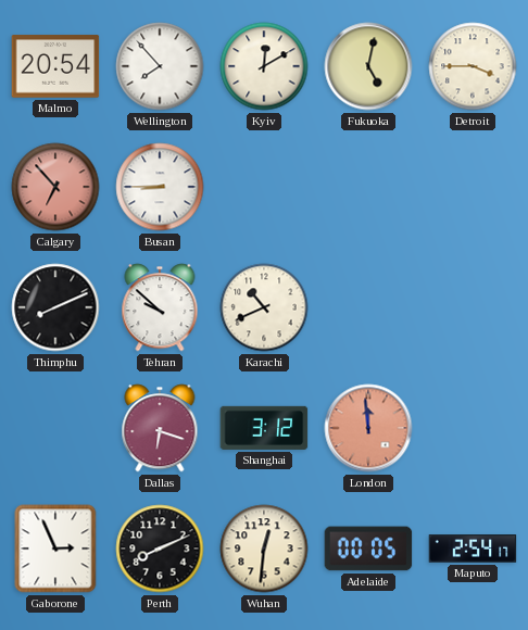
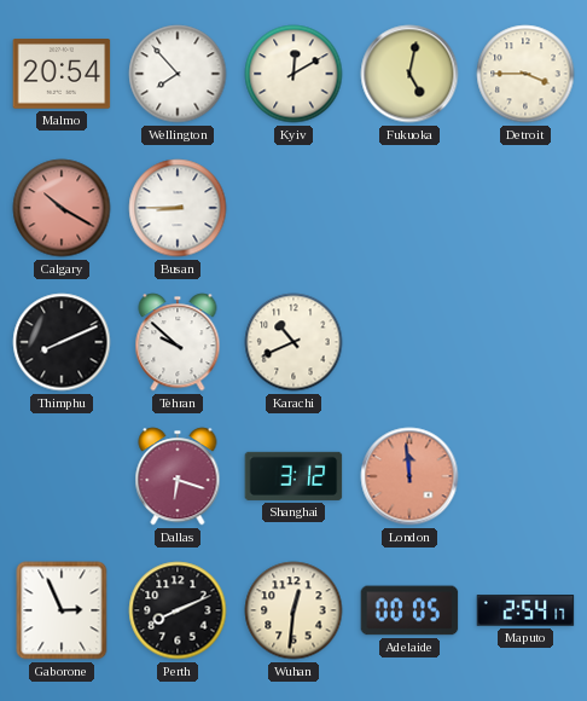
Calgary: 6:53 -> 10:20 (62, 208)
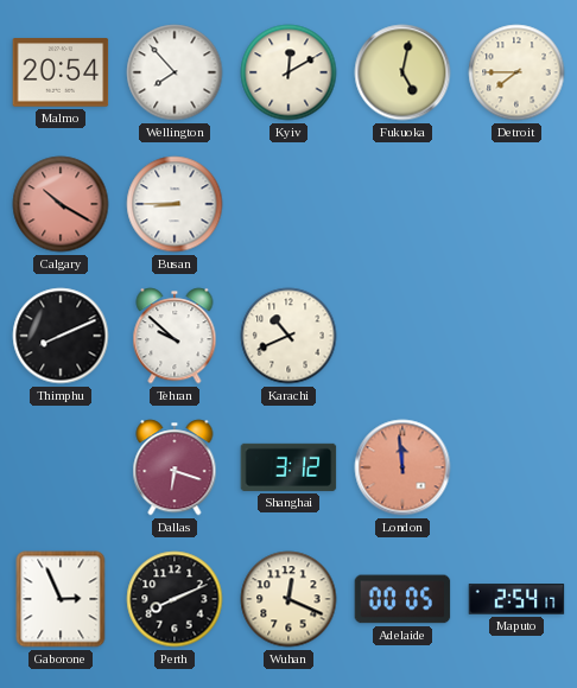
Detroit: 3:45 -> 7:45 (516, 72)
Wuhan: 12:31 -> 12:19 (288, 599)
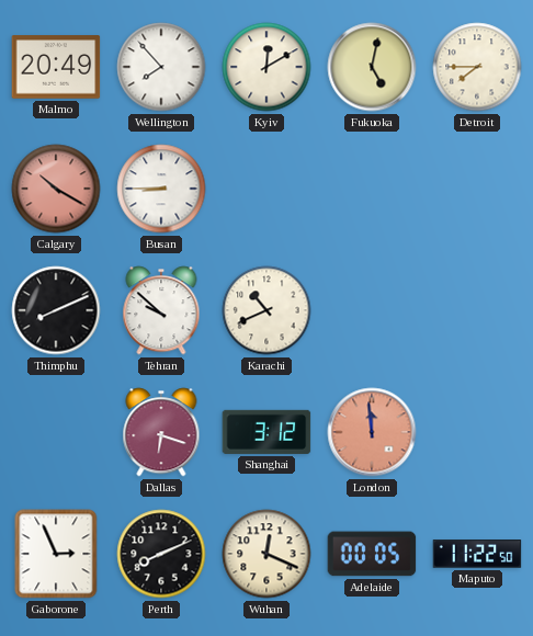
Malmo: 20:54 -> 20:49 (56, 67)
Maputo: 2:54 -> 11:22 (477, 554)
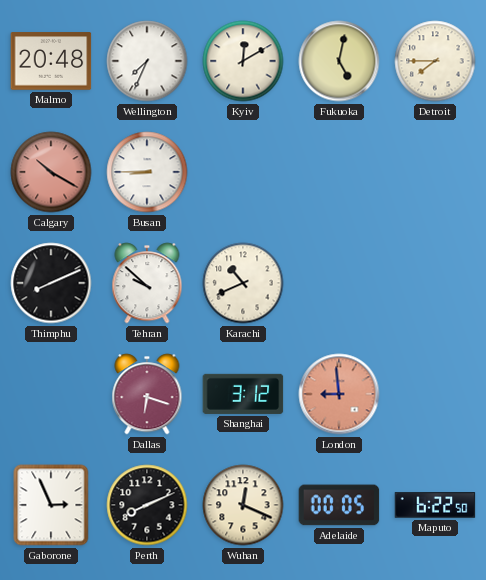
Malmo: 20:49 -> 20:48 (51, 61)
Wellington: 7:53 -> 7:34 (147, 61)
London: 11:59 -> 8:59 (339, 394)
Maputo: 11:22 -> 6:22 (435, 505)
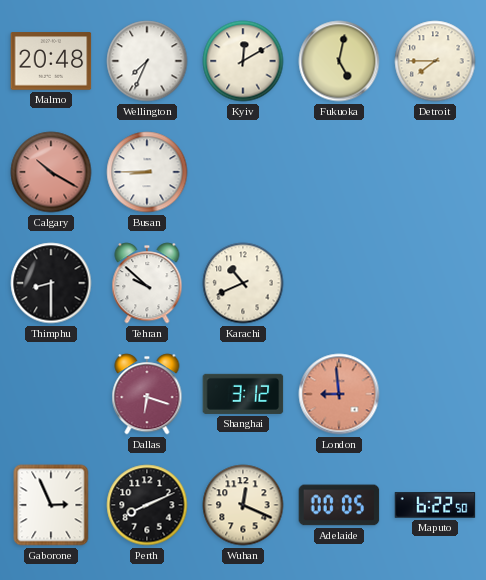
Thimphu: 8:11 -> 8:30 (51, 283)
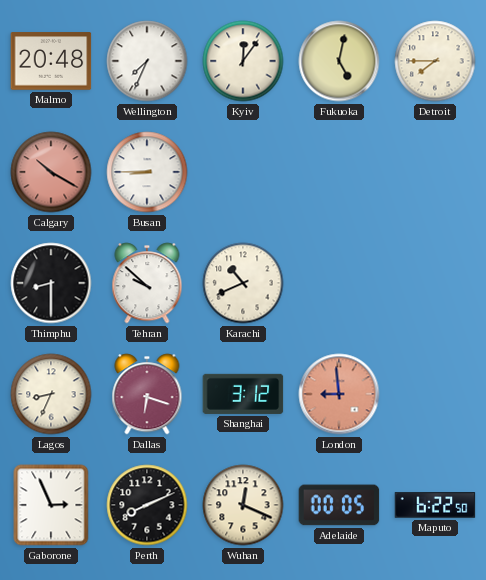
Kyiv: 12:10 -> 12:06 (243, 61)
Lagos: none -> 8:34 (51, 394)
